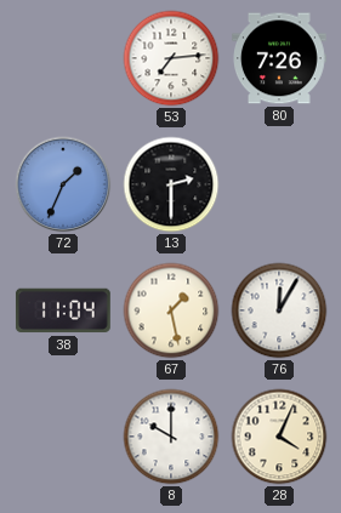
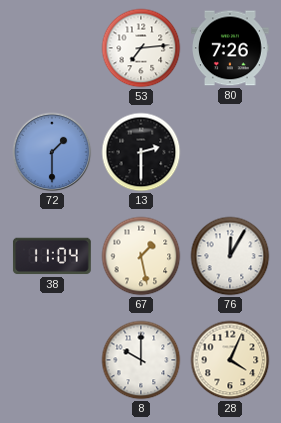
72: 1:34 -> 1:30 (52, 152)
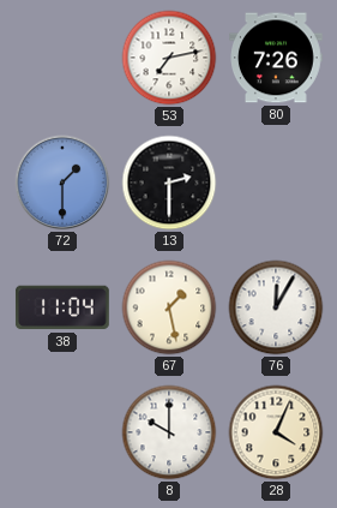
53: 7:14 -> 7:13 (169, 58)
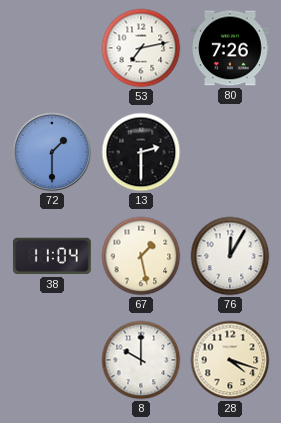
28: 4:04 -> 4:18 (230, 360)
